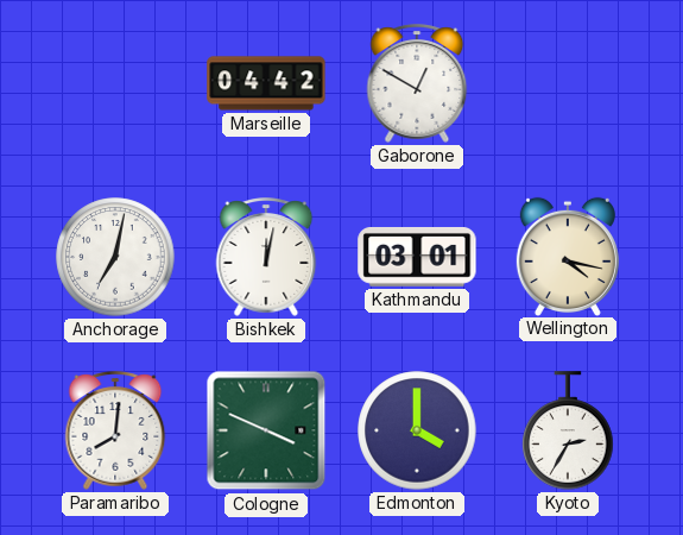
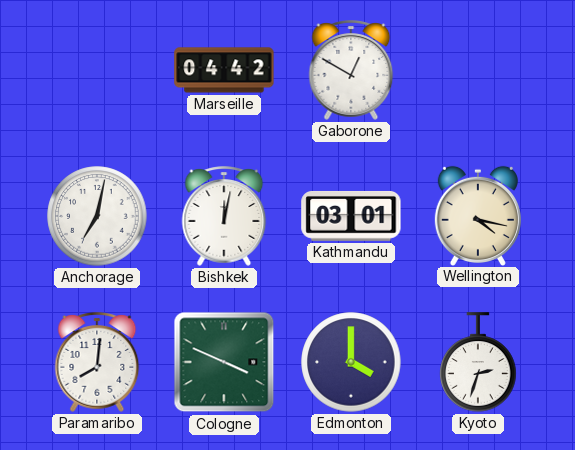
Kyoto: 2:35 -> 2:33 (478, 362)
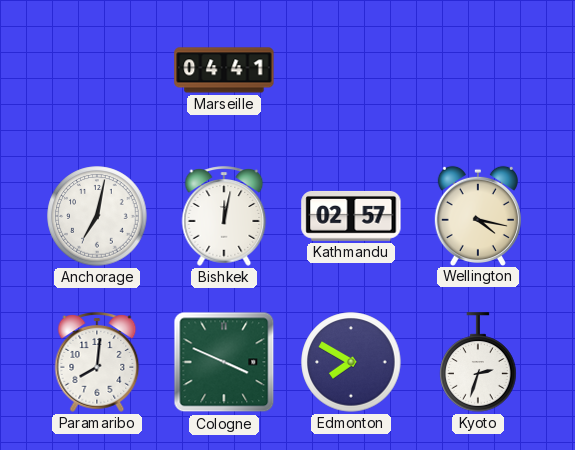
Marseille: 04:42 -> 04:41 (224, 70)
Gaborone: 12:50 -> none (351, 70)
Kathmandu: 03:01 -> 02:57 (351, 216)
Edmonton: 4:00 -> 7:50 (351, 362)
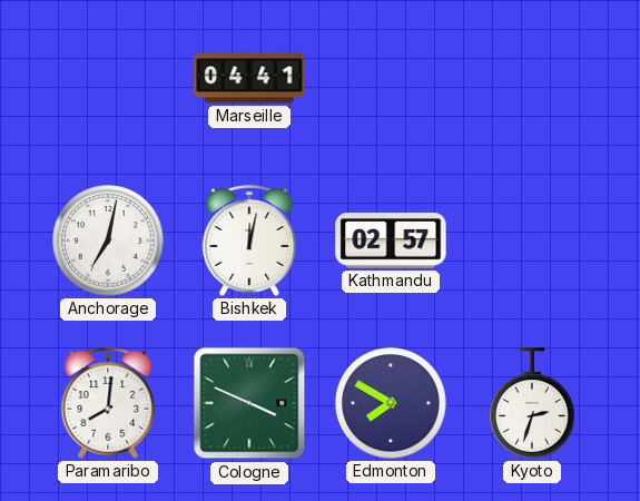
Wellington: 4:17 -> none (478, 215)
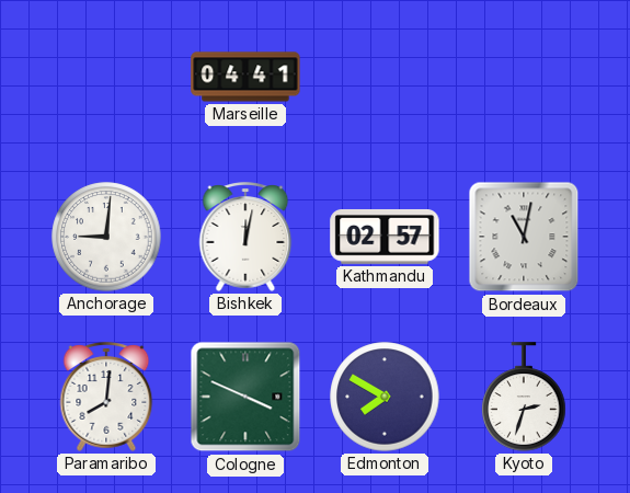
Anchorage: 7:02 -> 9:01 (106, 237)
Bordeaux: none -> 11:02 (524, 237)
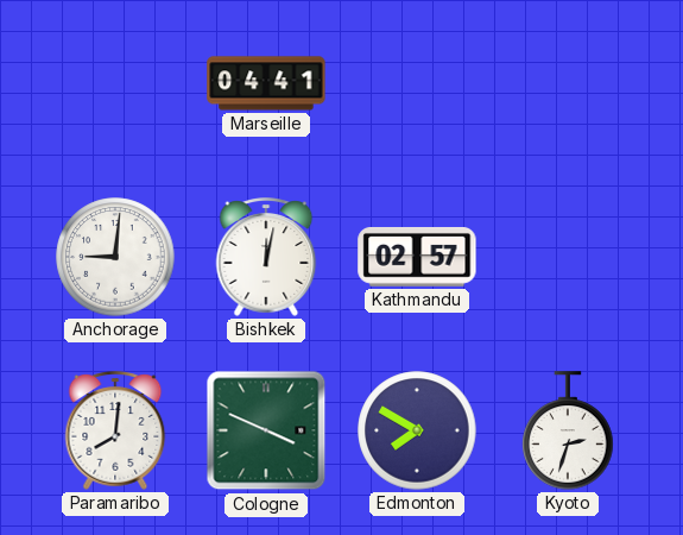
Bordeaux: 11:02 -> none (524, 237)
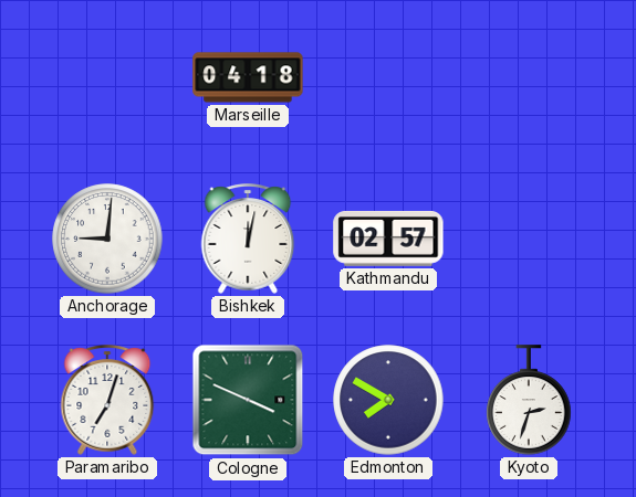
Marseille: 04:41 -> 04:18 (248, 77)
Paramaribo: 8:01 -> 7:03 (107, 400)
